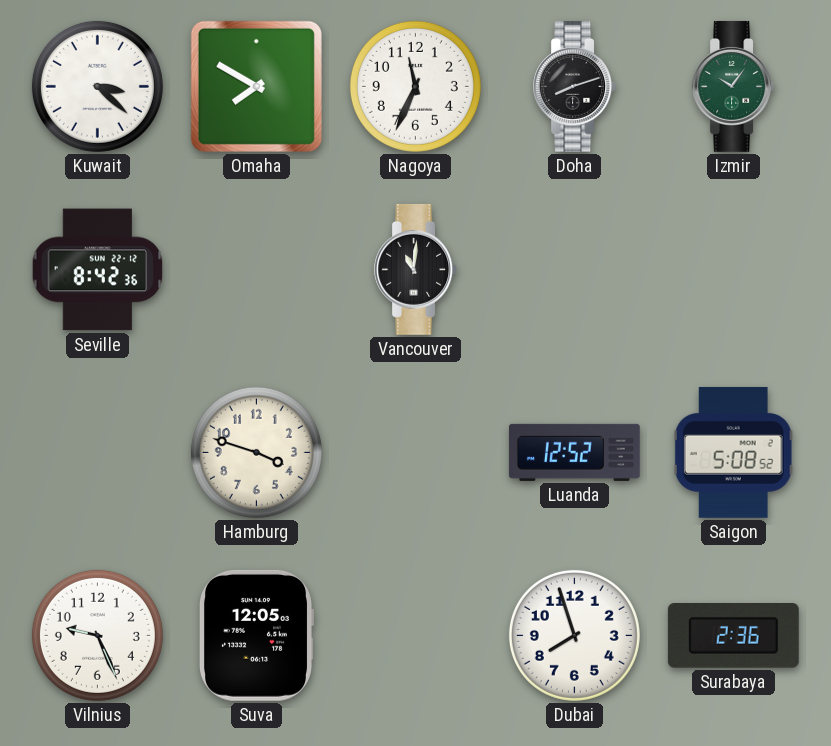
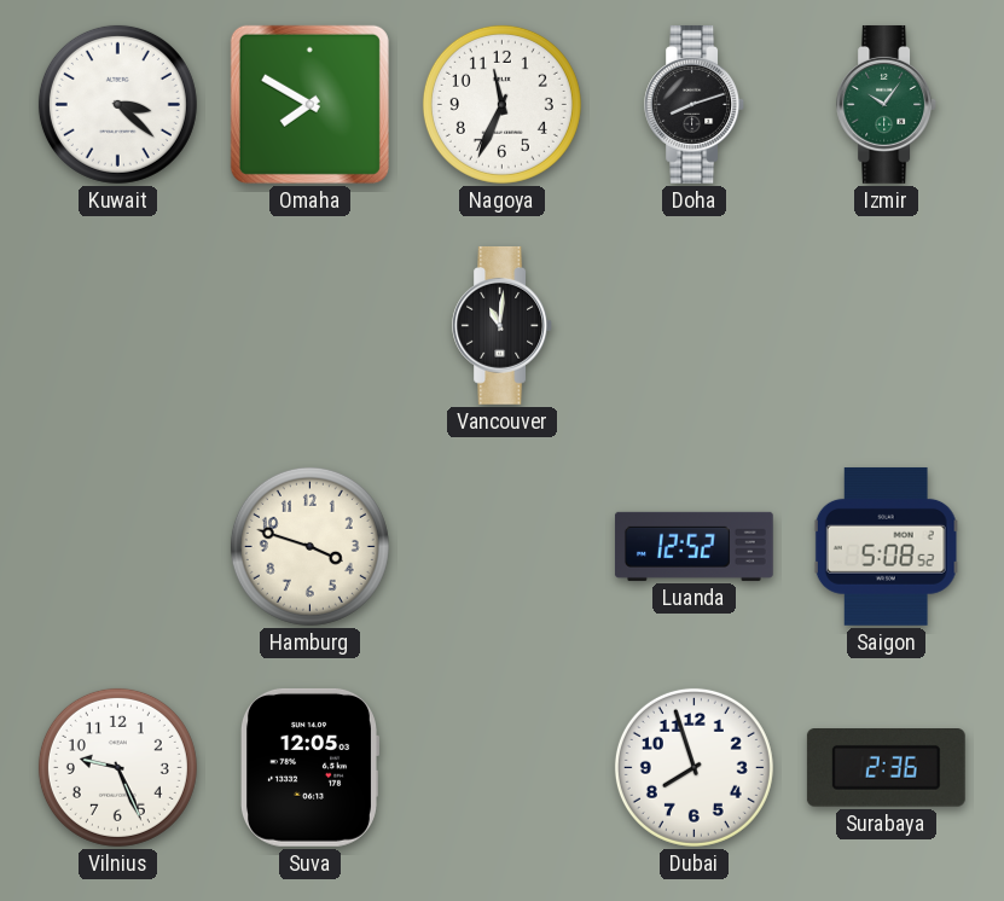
Seville: 8:42 -> none (98, 270)
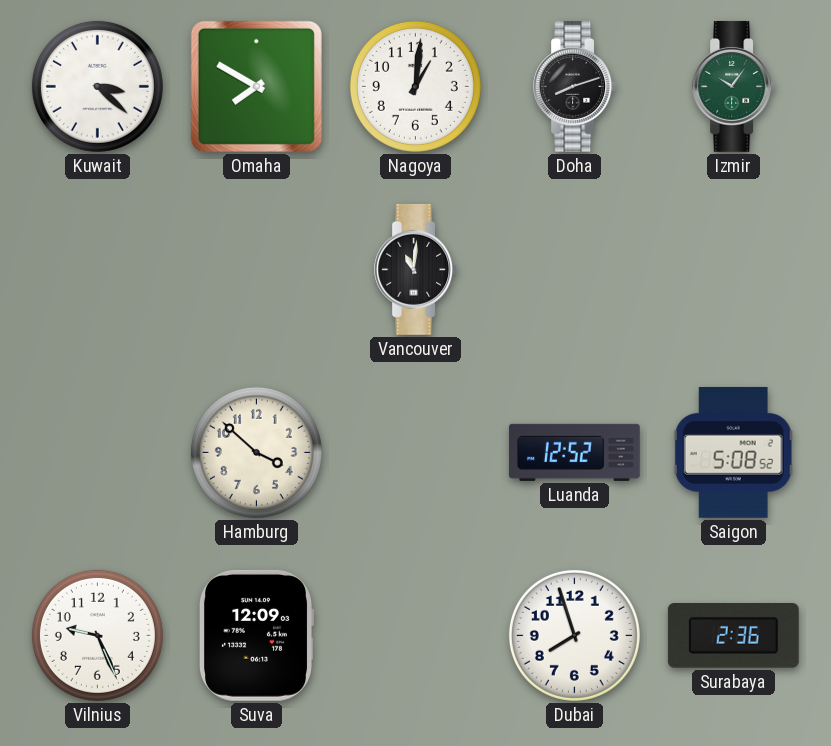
Nagoya: 11:34 -> 1:01 (415, 86)
Hamburg: 3:48 -> 3:52 (256, 452)
Suva: 12:05 -> 12:09 (255, 635)
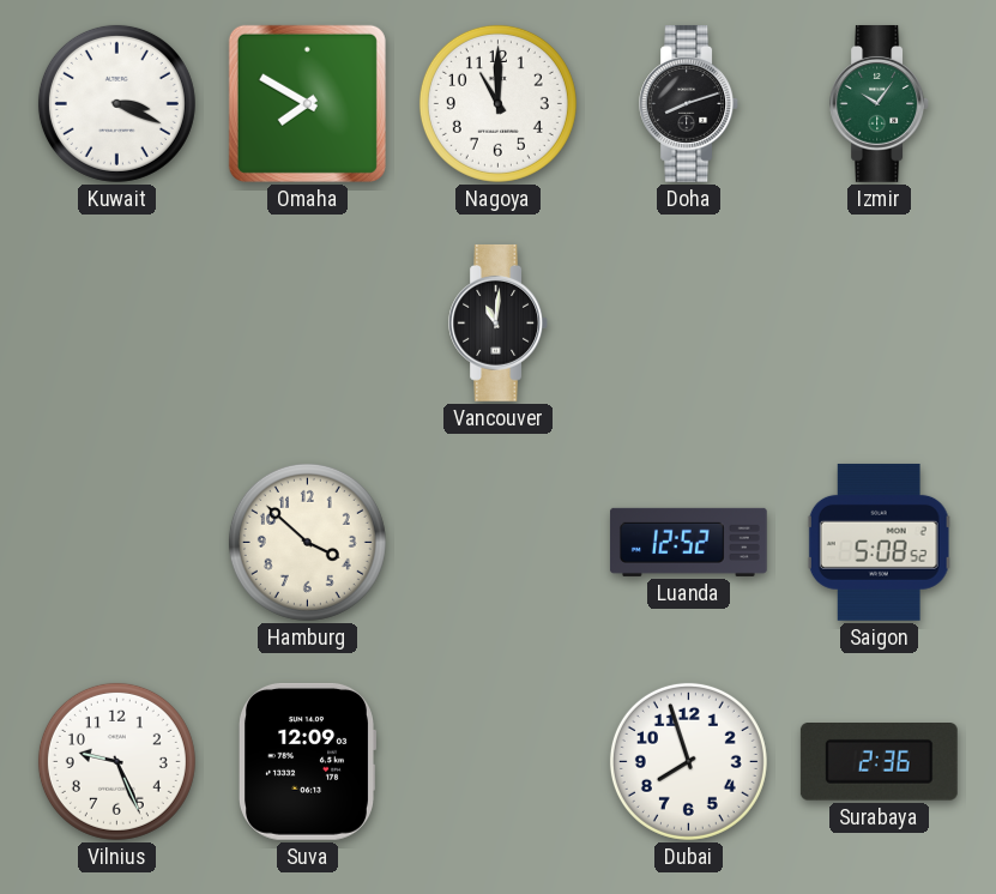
Kuwait: 3:22 -> 3:19 (116, 103)
Nagoya: 1:01 -> 11:00 (497, 103)
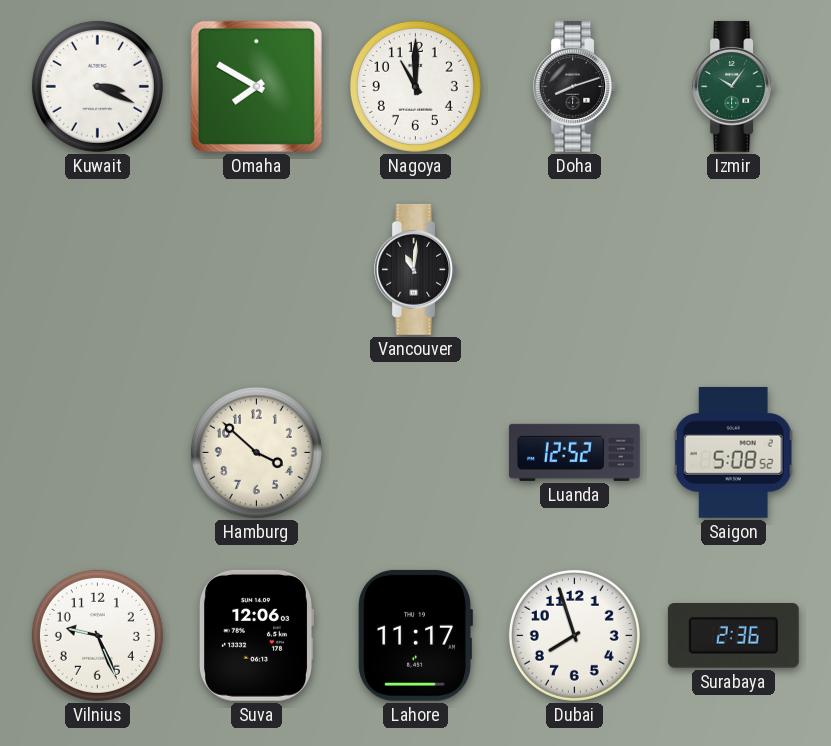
Suva: 12:09 -> 12:06 (255, 635)
Lahore: none -> 11:17 (415, 635)
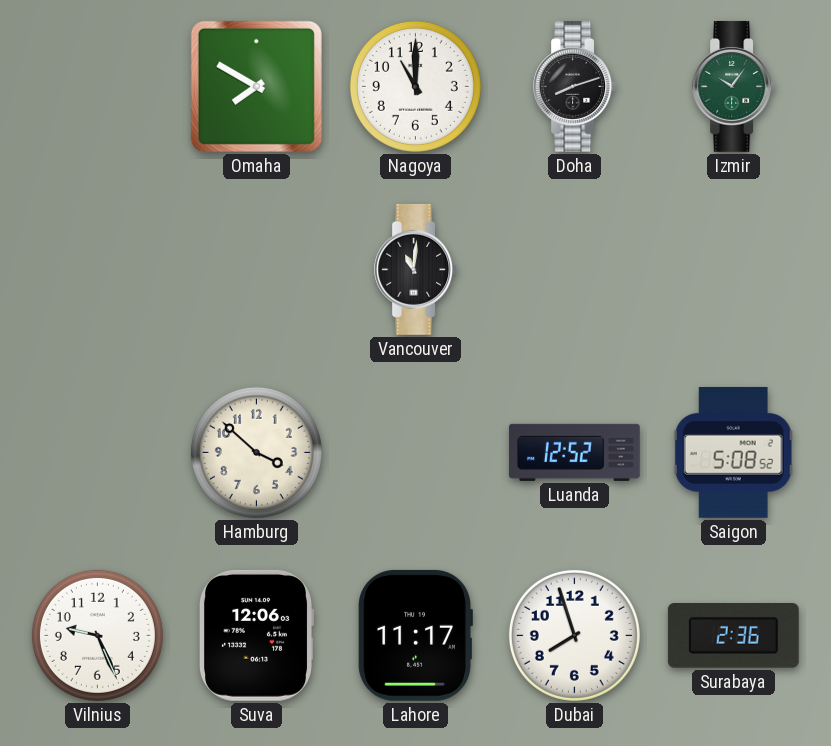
Kuwait: 3:19 -> none (97, 86)
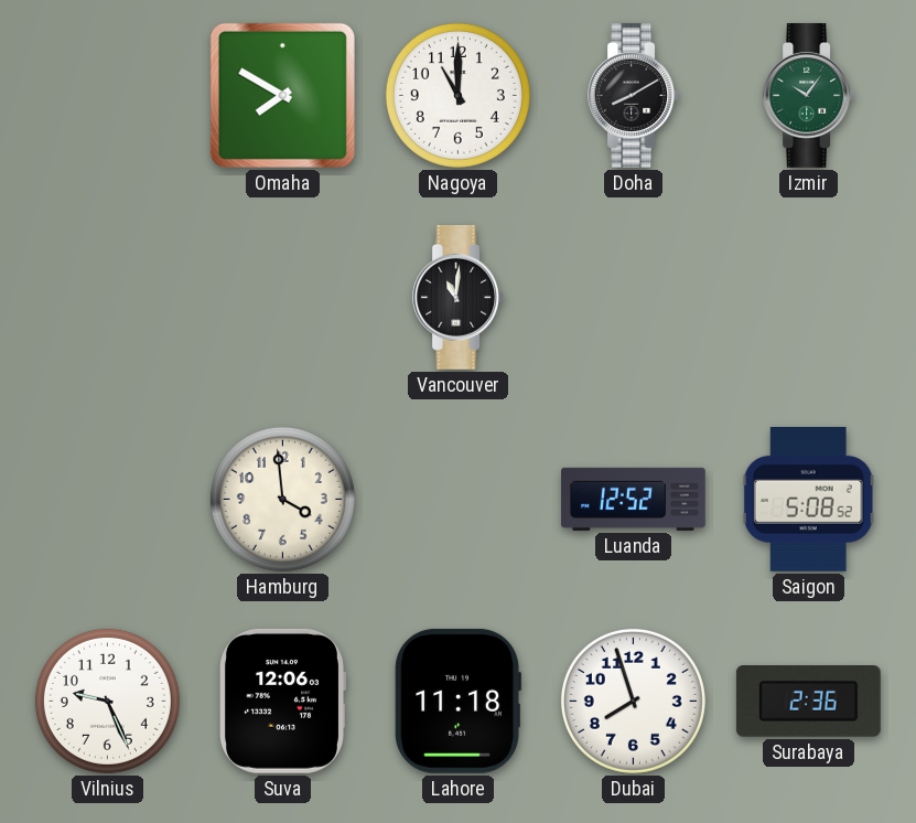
Doha: 8:12 -> 8:10 (633, 95)
Hamburg: 3:52 -> 3:59 (282, 499)
Lahore: 11:17 -> 11:18 (457, 701)
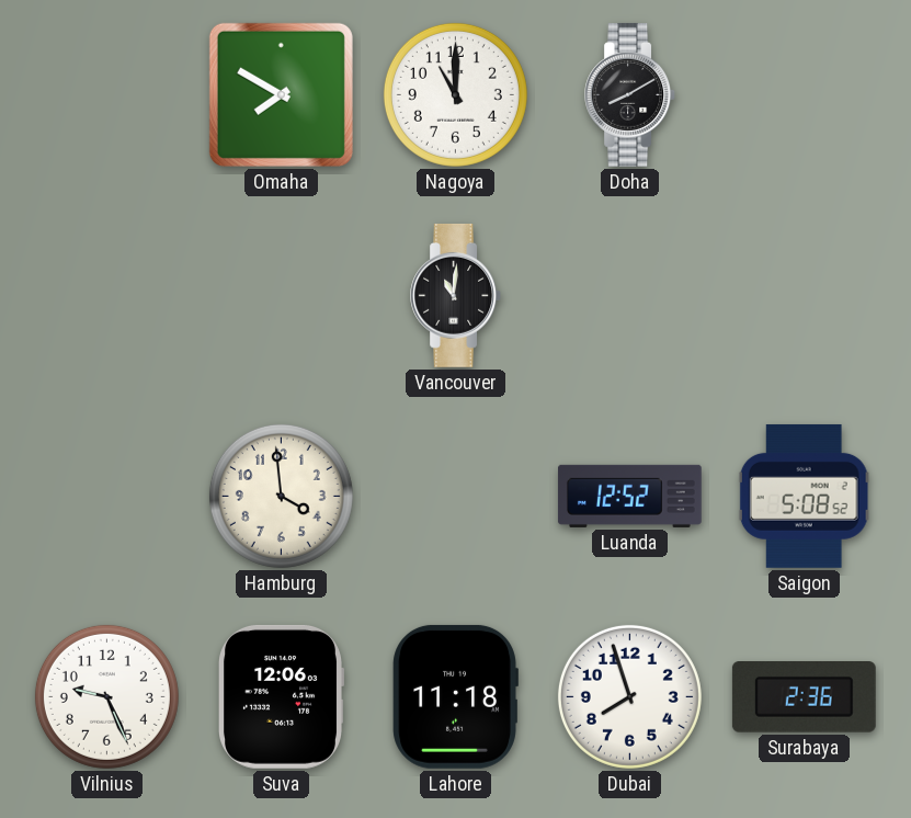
Izmir: 10:06 -> none (808, 95)
